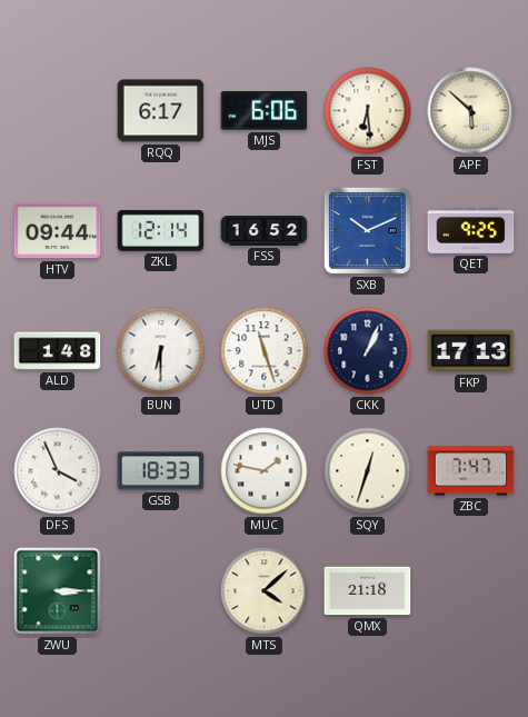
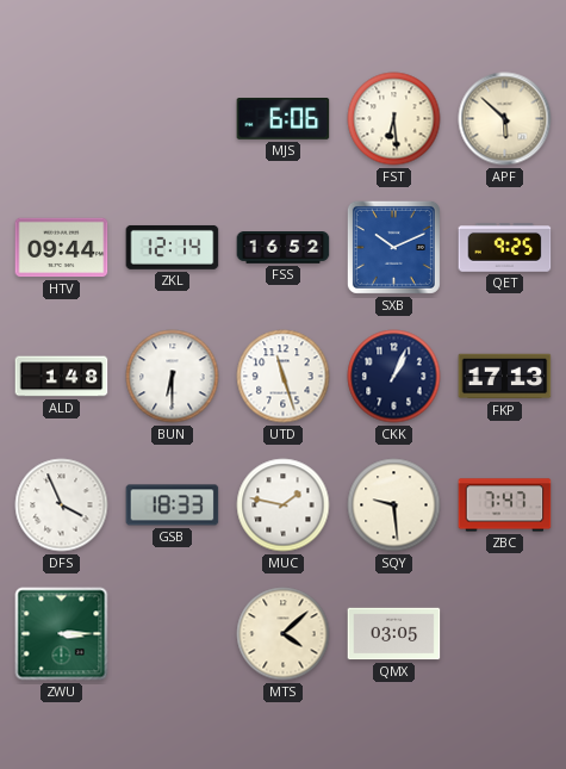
RQQ: 6:17 -> none (161, 111)
SQY: 12:33 -> 9:29 (394, 506)
QMX: 21:18 -> 03:05 (394, 634)
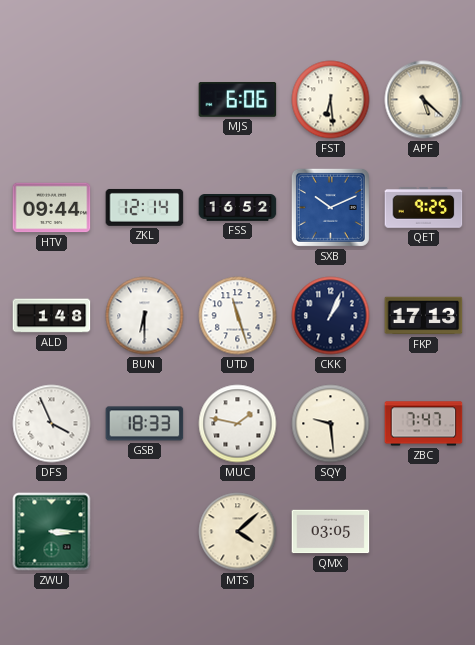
APF: 5:52 -> 5:22 (424, 100)
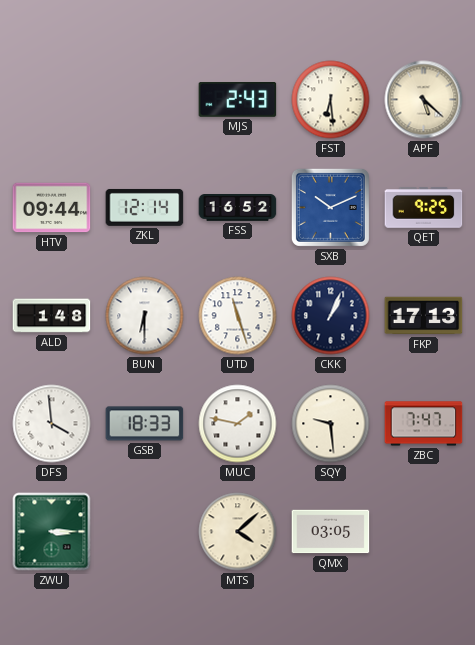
MJS: 6:06 -> 2:43 (238, 100)
DFS: 3:56 -> 3:59 (52, 424)
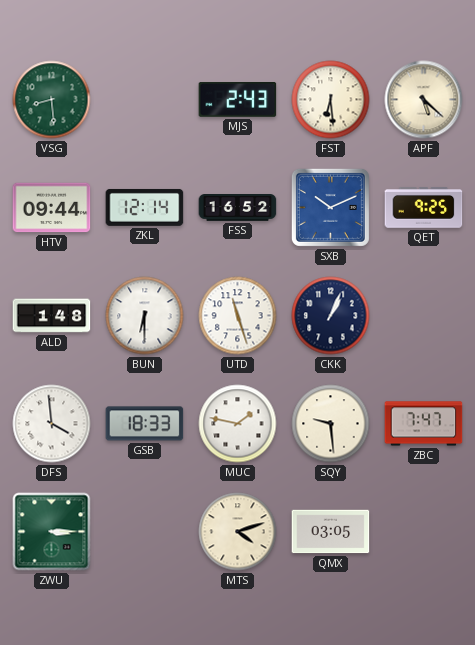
VSG: none -> 8:29 (52, 100)
FKP: 17:13 -> none (424, 316)
MTS: 4:08 -> 4:12 (238, 532)
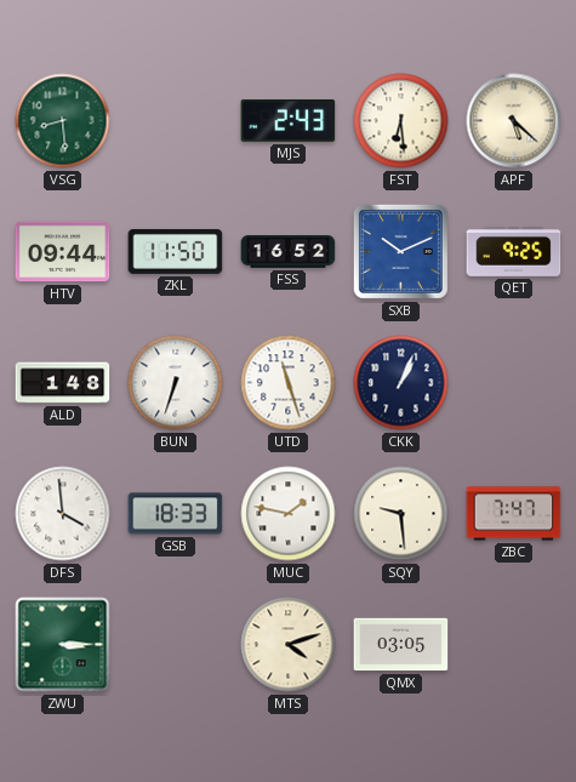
ZKL: 12:14 -> 11:50 (176, 251)
BUN: 6:30 -> 6:33 (176, 383)
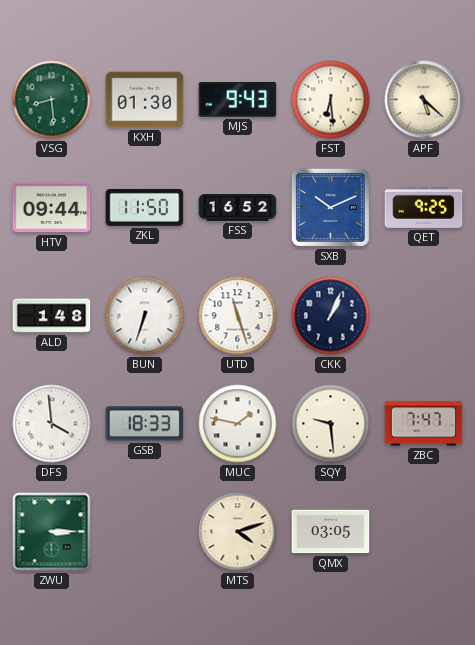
KXH: none -> 01:30 (145, 100)
MJS: 2:43 -> 9:43 (238, 100)
